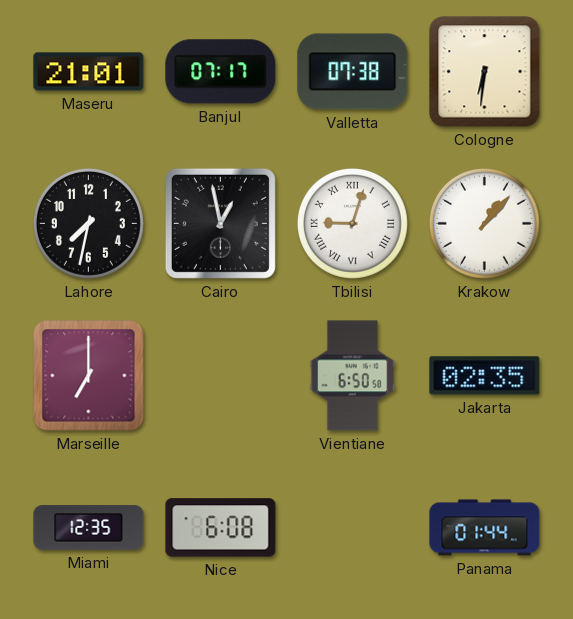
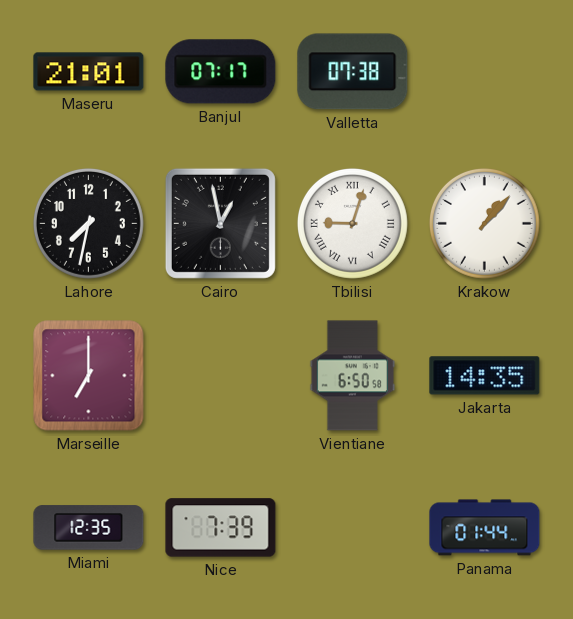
Cologne: 6:31 -> none (485, 72)
Jakarta: 02:35 -> 14:35 (485, 376)
Nice: 6:08 -> 7:39 (221, 528)
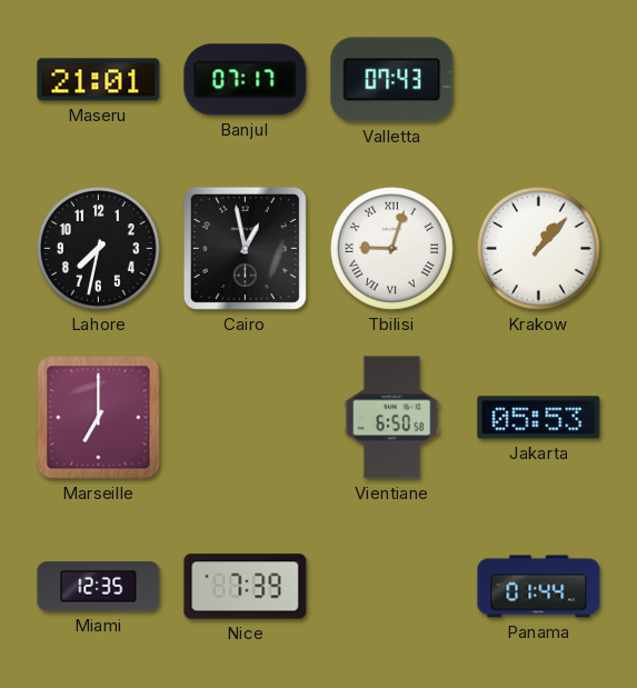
Valletta: 07:38 -> 07:43 (392, 80)
Jakarta: 14:35 -> 05:53 (539, 418)
